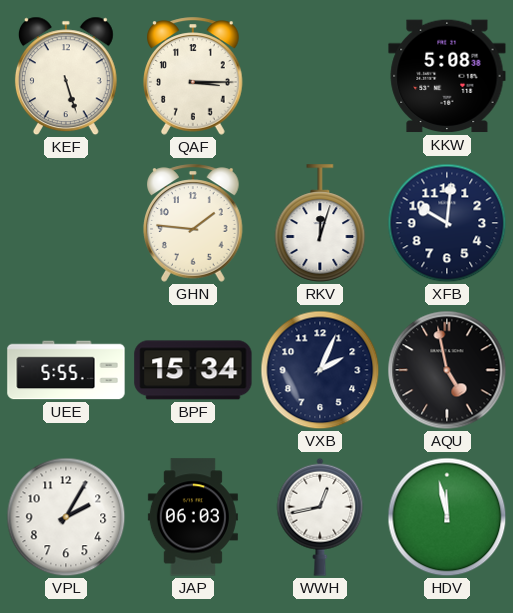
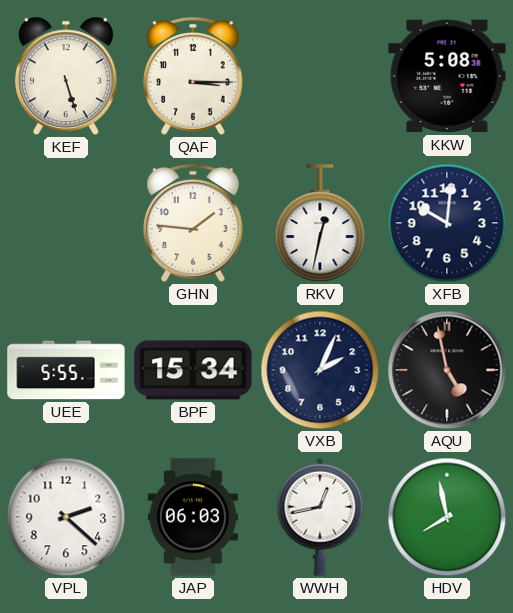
RKV: 12:03 -> 12:32 (320, 223)
VPL: 2:05 -> 2:22 (66, 517)
HDV: 11:58 -> 7:58 (447, 517)
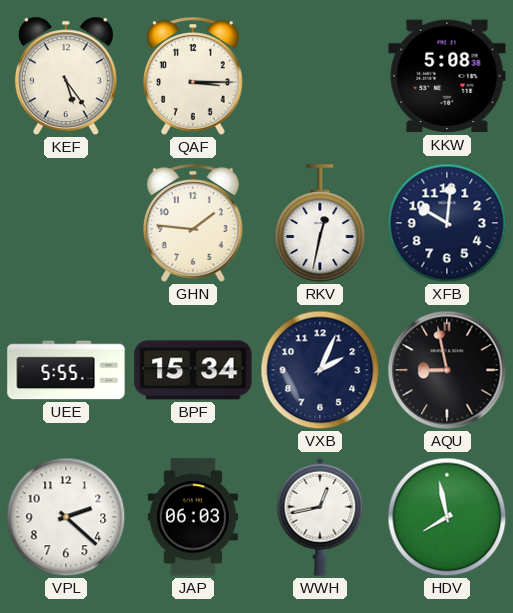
KEF: 5:27 -> 5:24 (66, 76)
AQU: 4:58 -> 8:58 (447, 370)
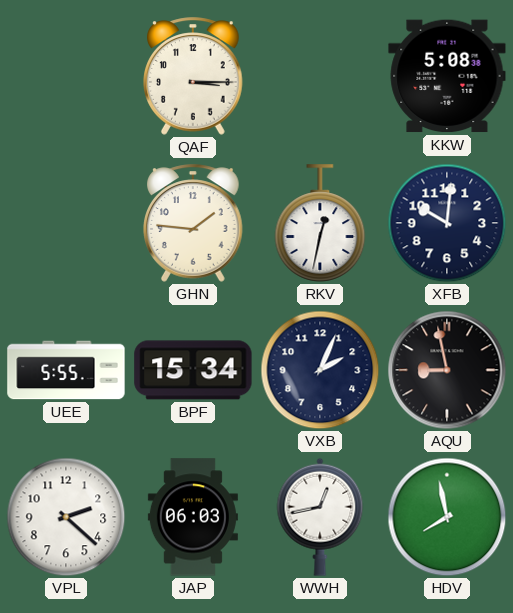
KEF: 5:24 -> none (66, 76)
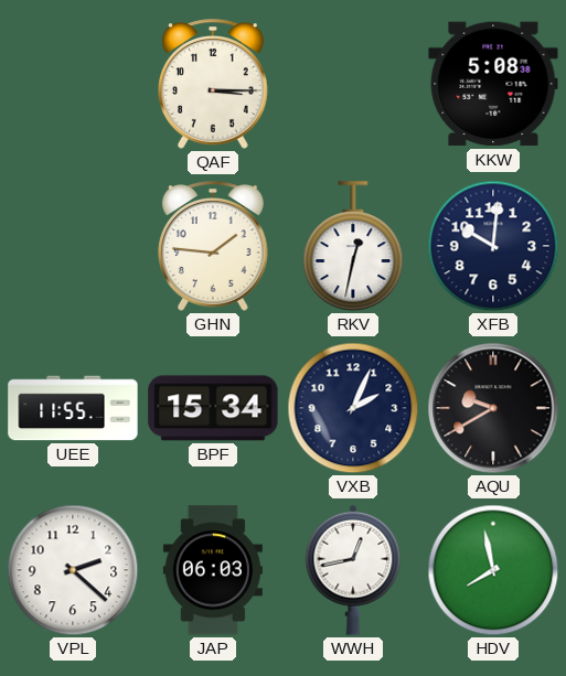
UEE: 5:55 -> 11:55 (73, 408)
AQU: 8:58 -> 9:40 (493, 408)
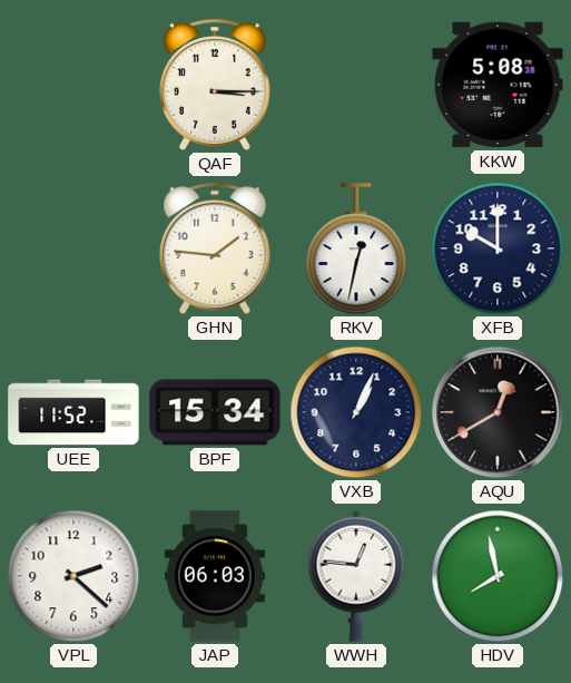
XFB: 10:01 -> 10:00 (498, 248)
UEE: 11:55 -> 11:52 (73, 412)
VXB: 2:04 -> 1:04 (356, 412)
AQU: 9:40 -> 12:40 (498, 412)
WWH: 12:43 -> 12:46 (356, 576)
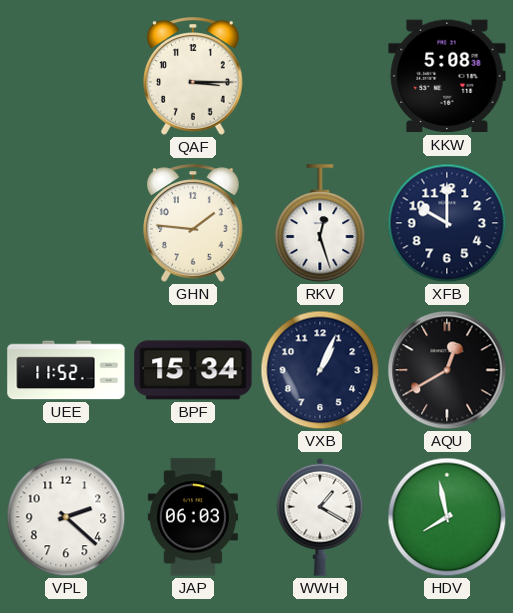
RKV: 12:32 -> 12:27 (320, 223)
WWH: 12:46 -> 1:20 (320, 517)
